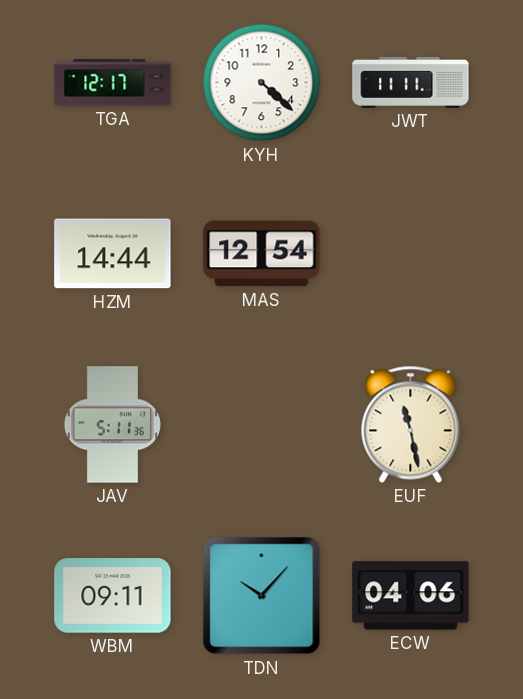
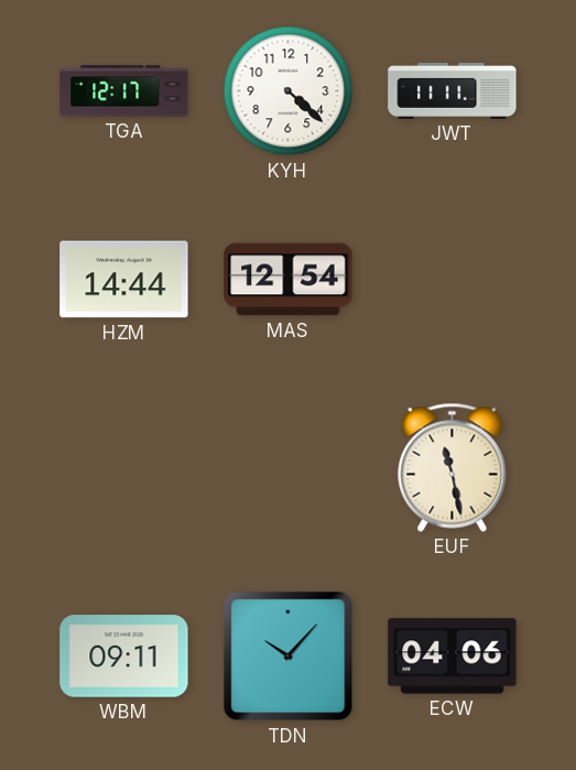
JAV: 5:11 -> none (112, 425)
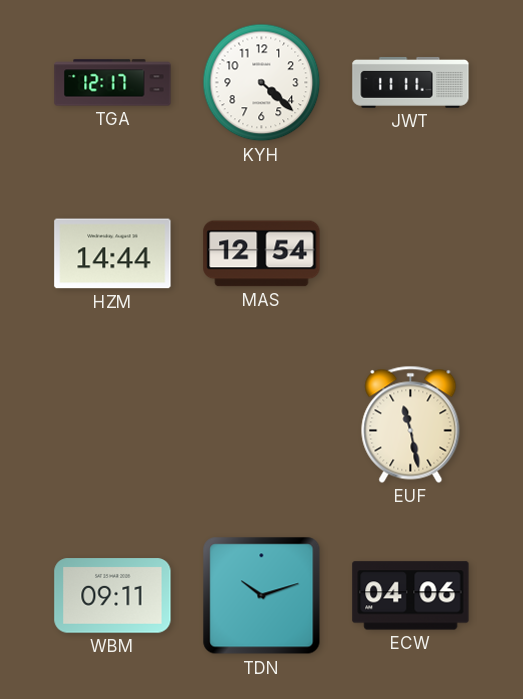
TDN: 10:07 -> 10:12 (262, 596)
